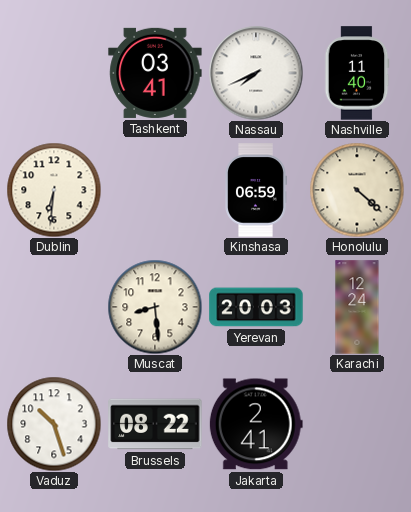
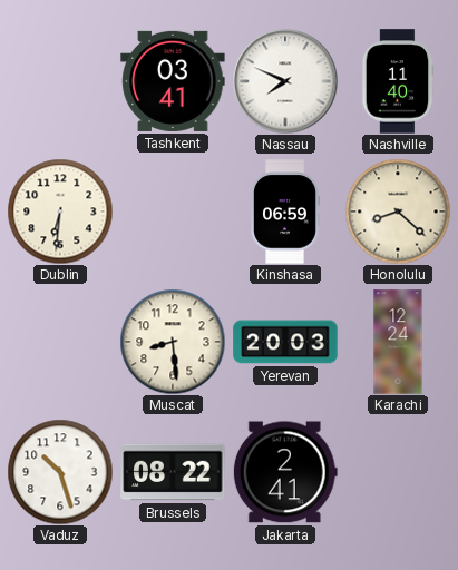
Nassau: 7:41 -> 7:49 (285, 81)
Honolulu: 4:22 -> 8:22 (398, 212)
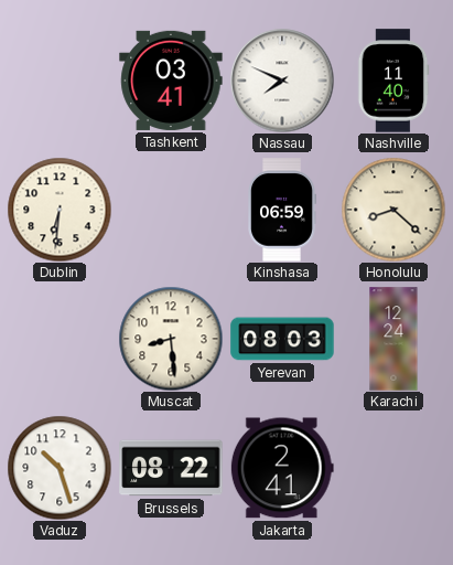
Yerevan: 20:03 -> 08:03 (282, 339)
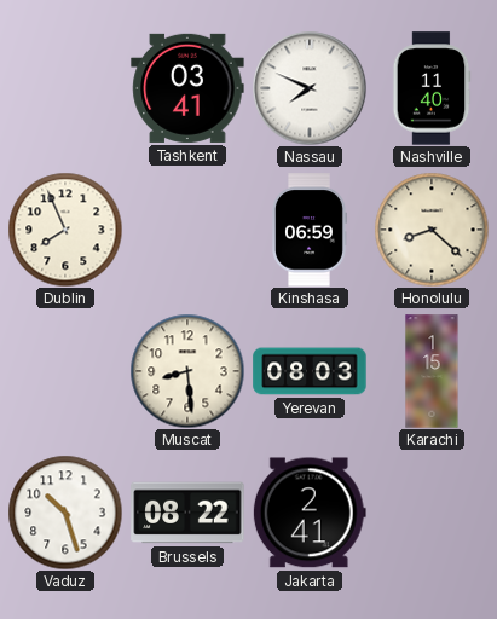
Dublin: 6:31 -> 7:56 (65, 230)
Karachi: 12:24 -> 1:15 (432, 371)
